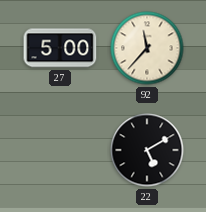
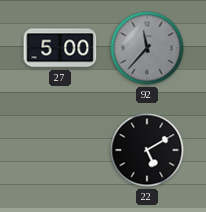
92 dial: cream -> grey (147, 48)
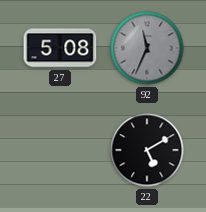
27: 5:00 -> 5:08 (60, 48)
92: 11:37 -> 11:34 (147, 48)
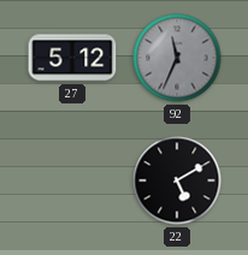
27: 5:08 -> 5:12 (72, 58)
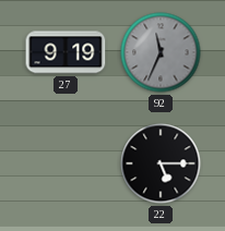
27: 5:12 -> 9:19 (66, 52)
22: 5:10 -> 5:15 (161, 163)
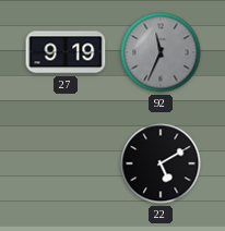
22: 5:15 -> 5:10 (161, 163)
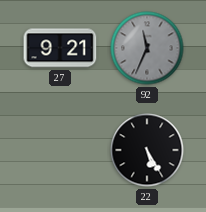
27: 9:19 -> 9:21 (60, 48)
22: 5:10 -> 5:25 (147, 150)
